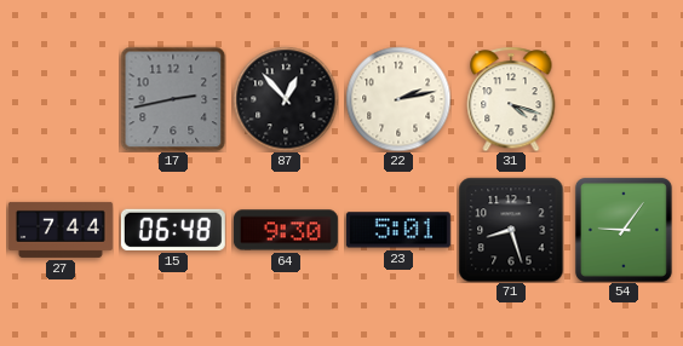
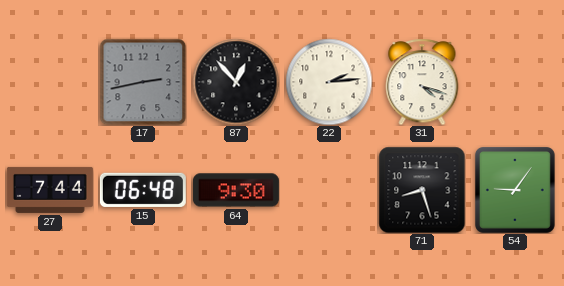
22: 2:13 -> 2:14 (329, 82)
23: 5:01 -> none (398, 230)
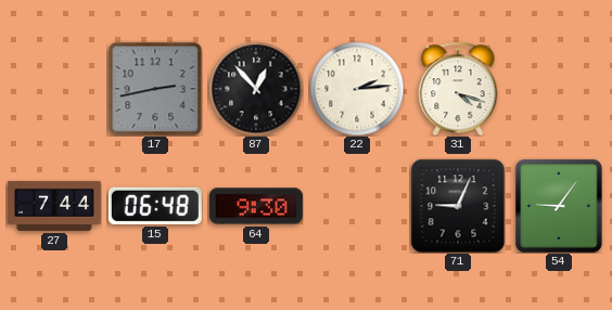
71: 8:27 -> 9:04 (458, 206)
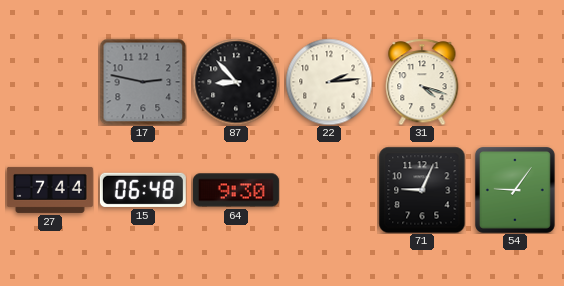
17: 2:43 -> 2:47 (143, 82)
87: 12:53 -> 8:53 (236, 82)
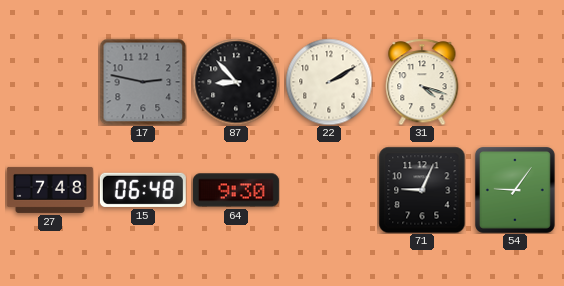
22: 2:14 -> 2:10 (329, 82)
27: 7:44 -> 7:48 (50, 190)
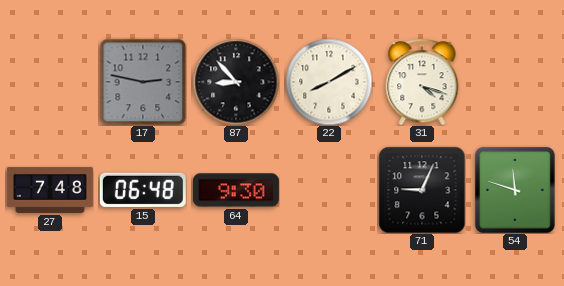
22: 2:10 -> 8:10 (329, 82)
54: 9:06 -> 11:48 (515, 190)
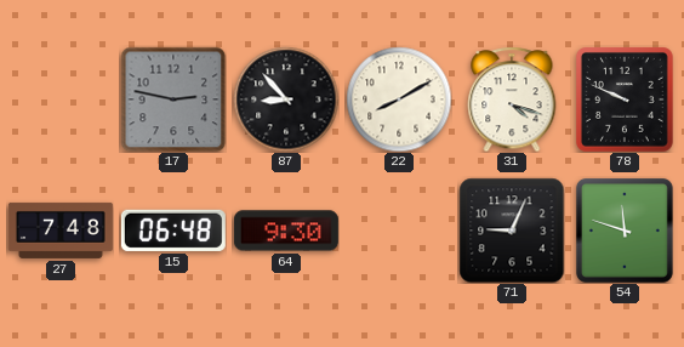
78: none -> 9:49 (626, 99)
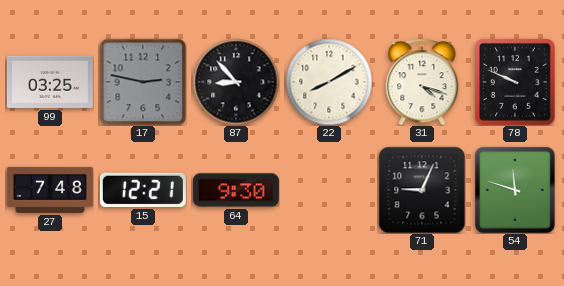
99: none -> 03:25 (50, 82)
15: 06:48 -> 12:21 (143, 190)
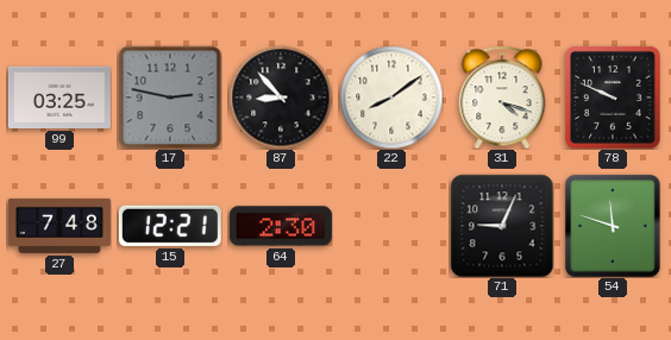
22: 8:10 -> 8:09 (391, 97)
64: 9:30 -> 2:30 (281, 226)
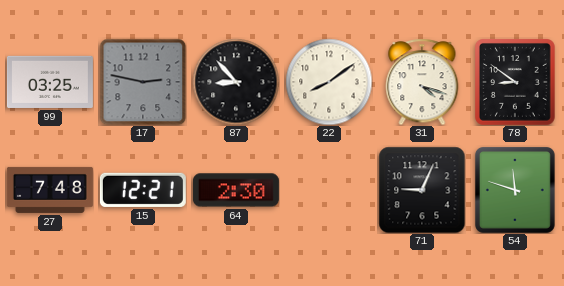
78: 9:49 -> 8:51 (516, 82)
